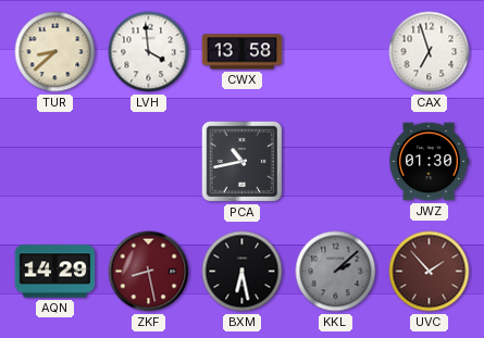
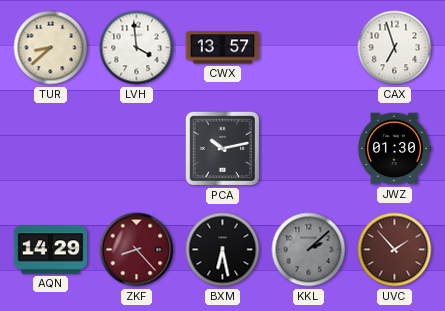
CWX: 13:58 -> 13:57 (223, 48)
PCA: 10:43 -> 10:13 (223, 149)
ZKF: 8:28 -> 8:23 (137, 250)
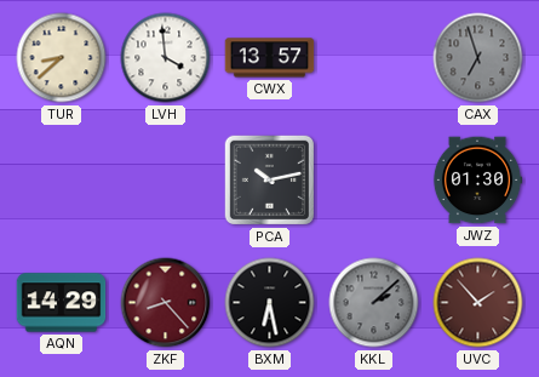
CAX dial: white -> grey (478, 58)
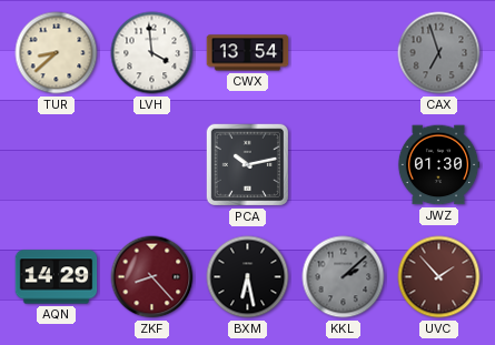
CWX: 13:57 -> 13:54 (248, 53)
